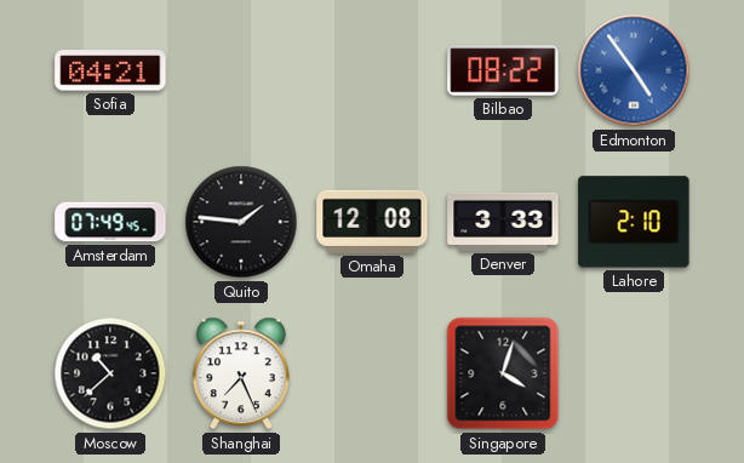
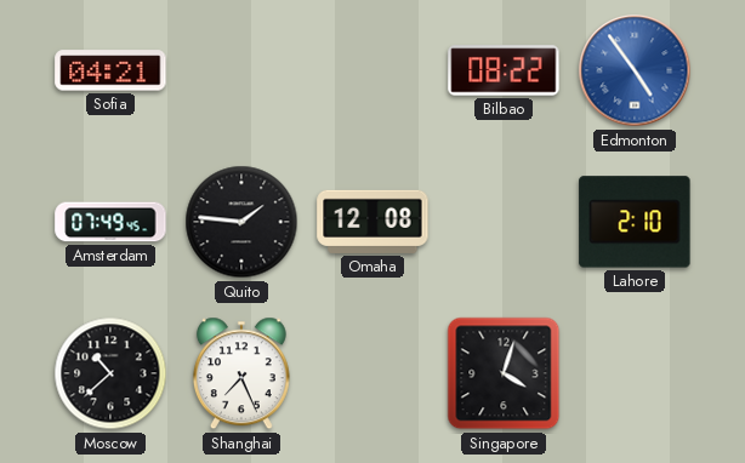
Denver: 3:33 -> none (503, 222)
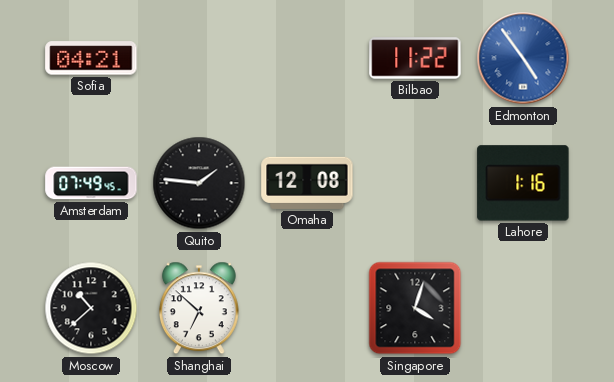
Bilbao: 08:22 -> 11:22 (415, 58)
Lahore: 2:10 -> 1:16 (523, 183)
Shanghai: 7:26 -> 6:52 (199, 308)
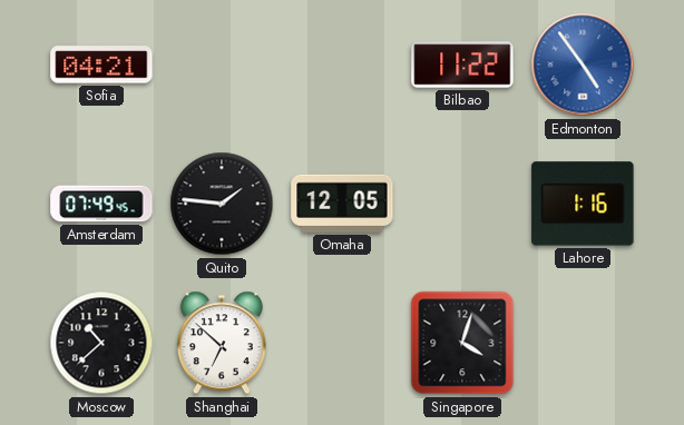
Omaha: 12:08 -> 12:05 (342, 204)
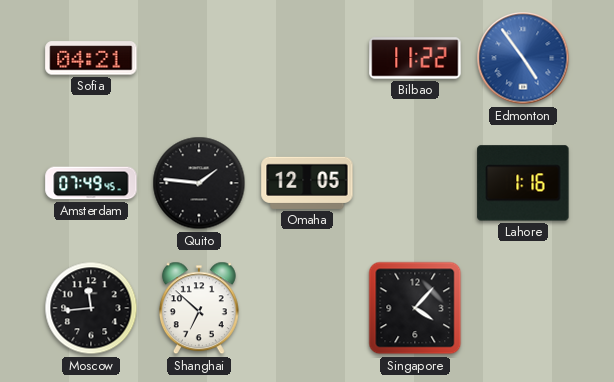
Moscow: 10:38 -> 11:44 (91, 308)
Singapore: 4:03 -> 4:07 (415, 308)
